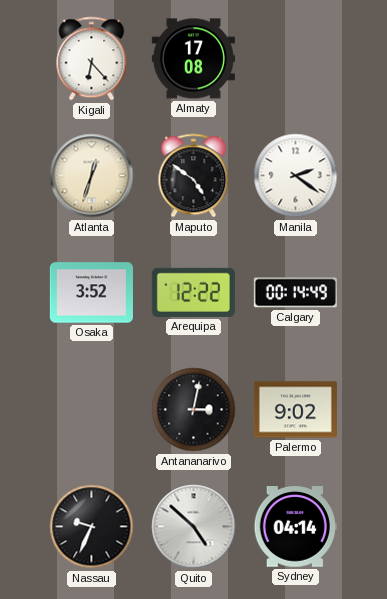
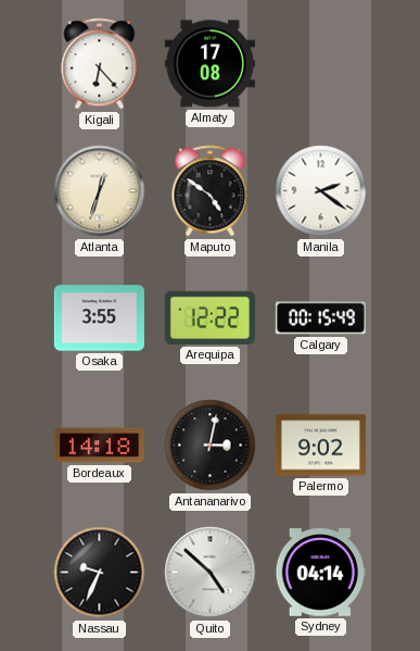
Osaka: 3:52 -> 3:55 (99, 318)
Calgary: 00:14 -> 00:15 (320, 318)
Bordeaux: none -> 14:18 (99, 446)
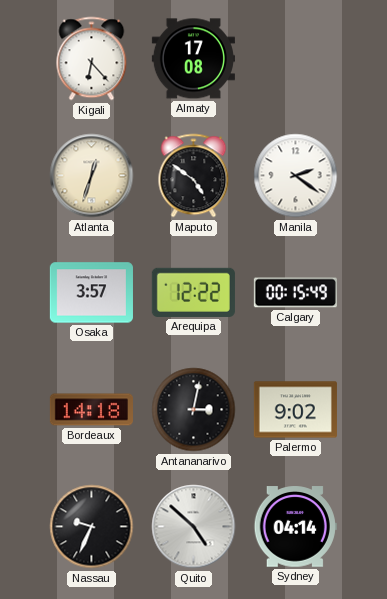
Osaka: 3:55 -> 3:57 (91, 293)
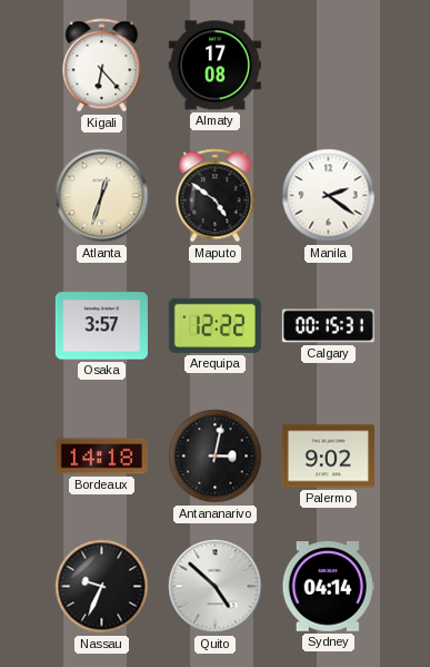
Calgary: 00:15:49 -> 00:15:31 (328, 326)
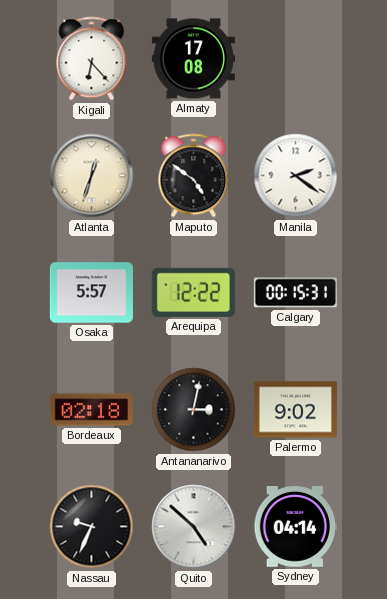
Osaka: 3:57 -> 5:57 (91, 293)
Bordeaux: 14:18 -> 02:18 (91, 410)
